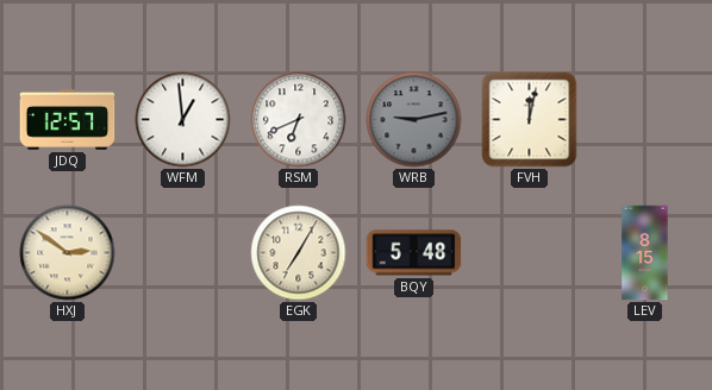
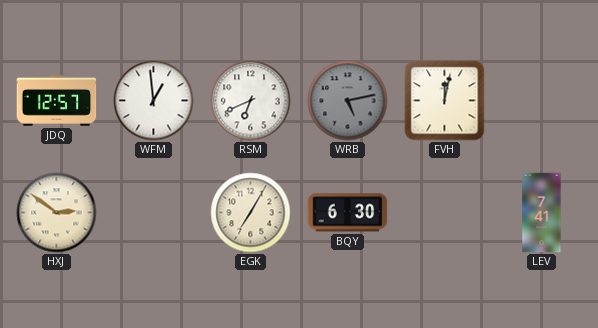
WRB: 9:13 -> 5:13 (348, 101)
BQY: 5:48 -> 6:30 (348, 213)
LEV: 8:15 -> 7:41 (542, 213)
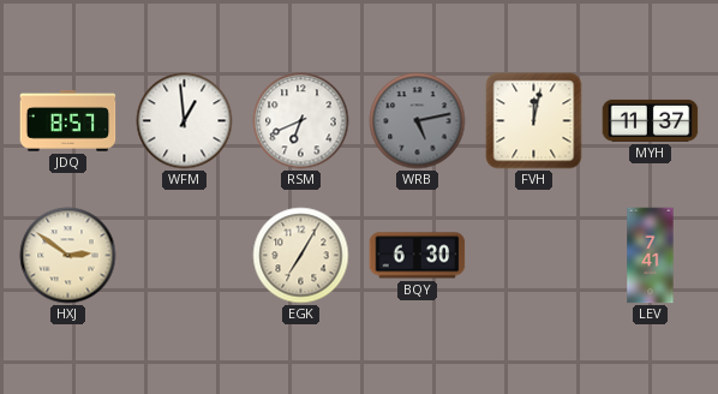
JDQ: 12:57 -> 8:57 (68, 121)
MYH: none -> 11:37 (651, 120)
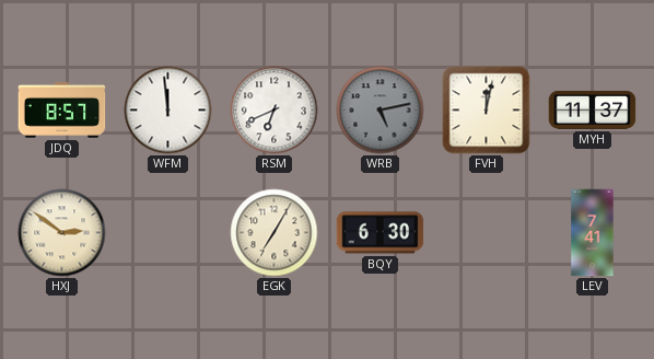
WFM: 12:59 -> 11:59 (168, 111)
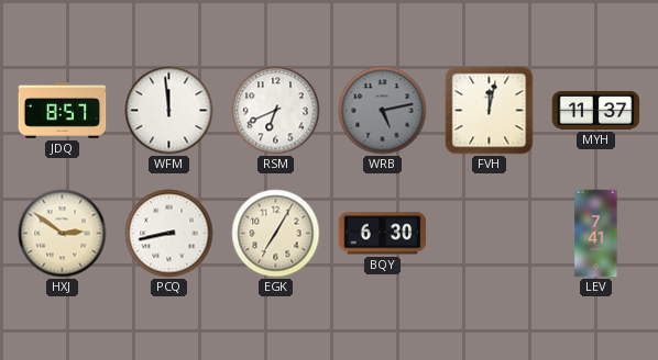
PCQ: none -> 8:43 (169, 234)
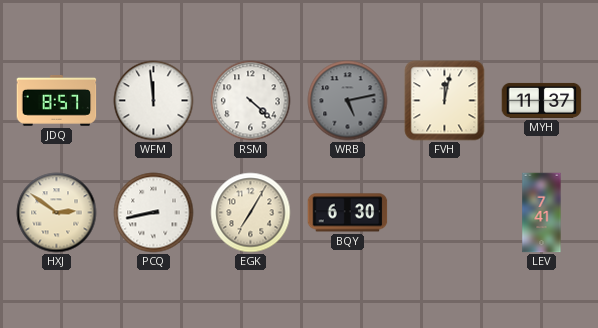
RSM: 6:41 -> 4:22 (251, 101)
